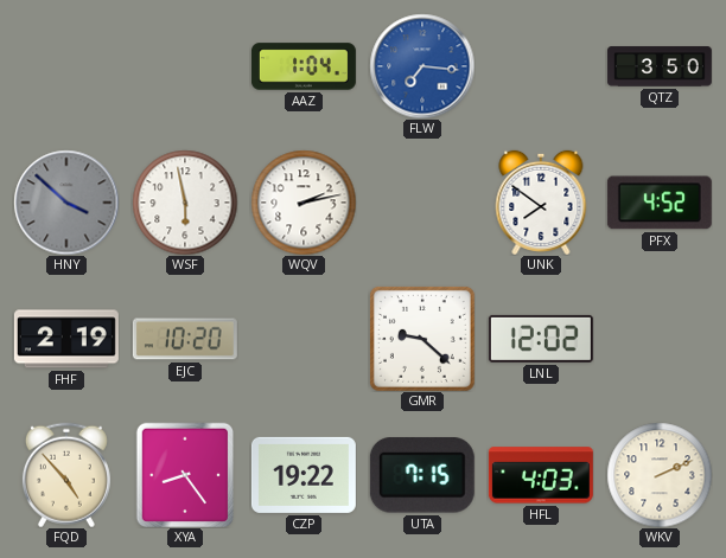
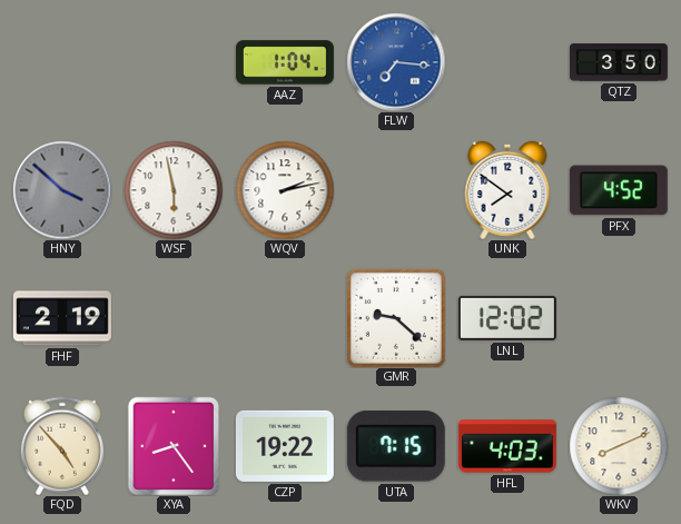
EJC: 10:20 -> none (185, 339)
WKV: 2:11 -> 8:11 (619, 446)
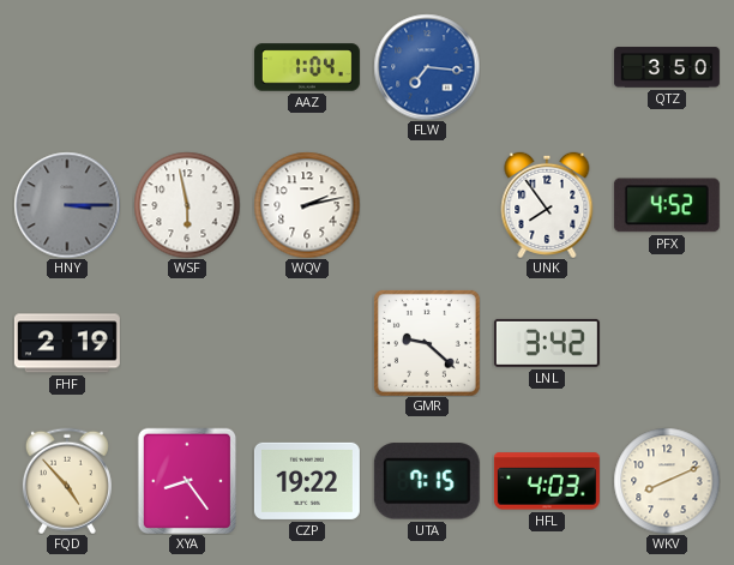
HNY: 3:52 -> 3:15 (67, 205)
UNK: 7:51 -> 7:54 (547, 205)
LNL: 12:02 -> 3:42 (547, 343)
